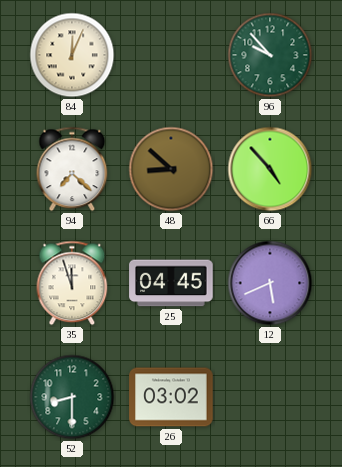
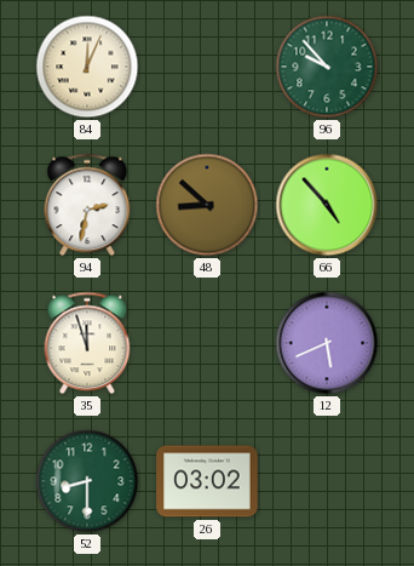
94: 7:22 -> 2:32 (87, 205)
25: 04:45 -> none (171, 283)
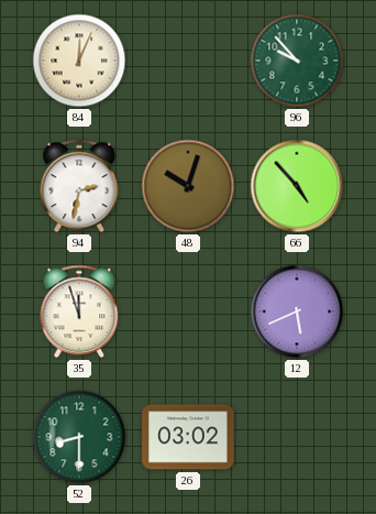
48: 8:52 -> 10:03 (188, 186)
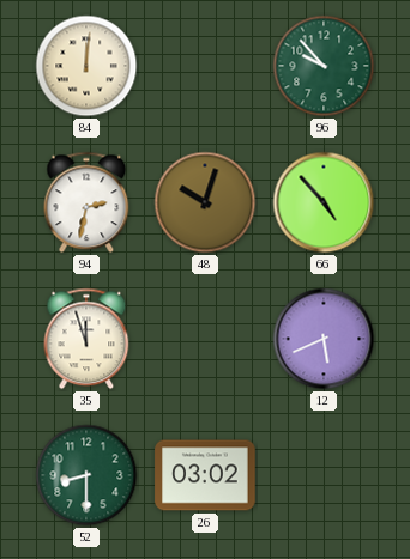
84: 12:04 -> 12:01 (86, 66)
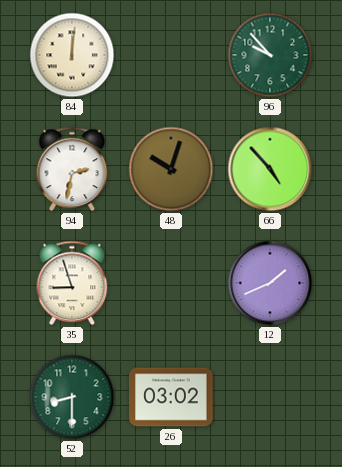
35: 11:57 -> 8:57 (72, 283)
12: 5:41 -> 1:41 (270, 283)
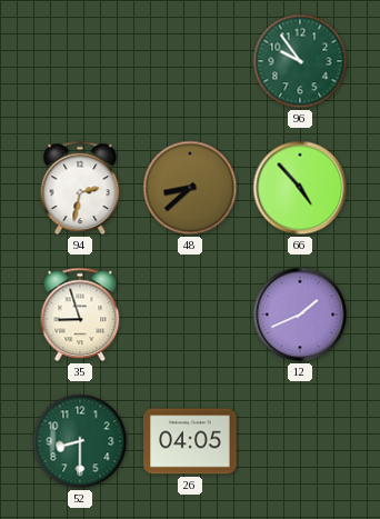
84: 12:01 -> none (72, 55)
96: 9:53 -> 9:54 (300, 61)
48: 10:03 -> 8:38 (190, 188)
26: 03:02 -> 04:05 (190, 441)
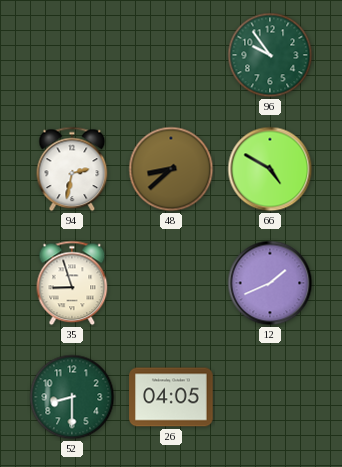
66: 4:53 -> 4:50 (270, 169)
